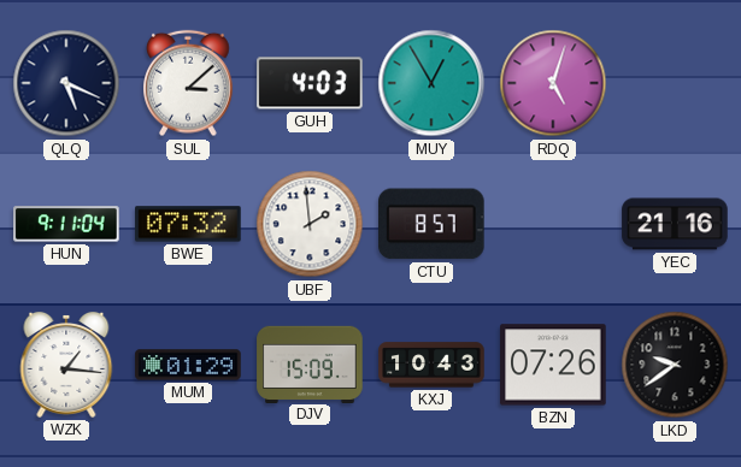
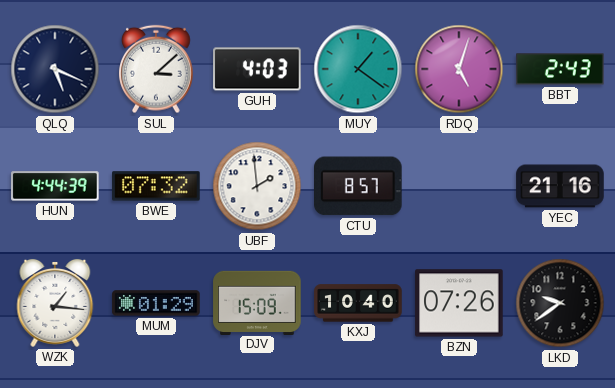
MUY: 12:55 -> 1:21 (358, 69)
BBT: none -> 2:43 (560, 69)
HUN: 9:11 -> 4:44 (55, 186)
KXJ: 10:43 -> 10:40 (358, 303)
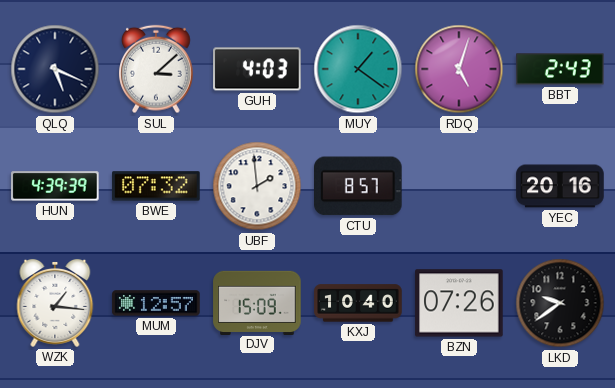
HUN: 4:44 -> 4:39 (55, 186)
YEC: 21:16 -> 20:16 (560, 186)
MUM: 01:29 -> 12:57 (156, 303)
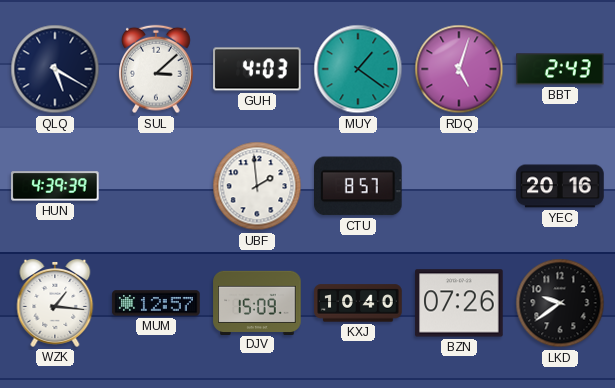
QLQ: 5:19 -> 5:20 (55, 69)
BWE: 07:32 -> none (156, 186)
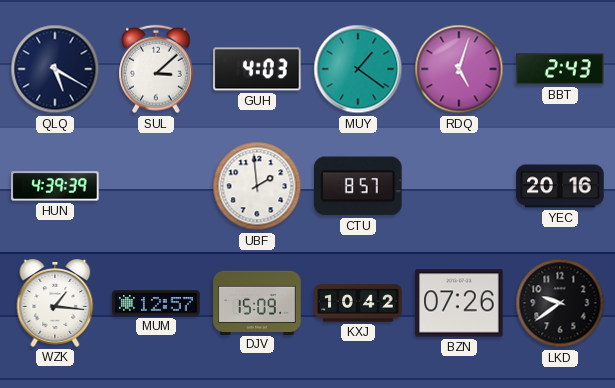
KXJ: 10:40 -> 10:42 (358, 303)
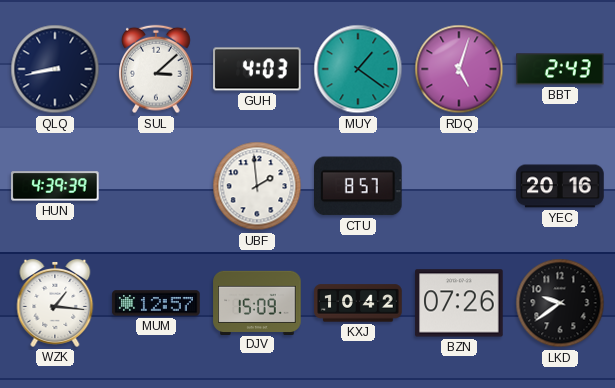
QLQ: 5:20 -> 8:43 (55, 69)
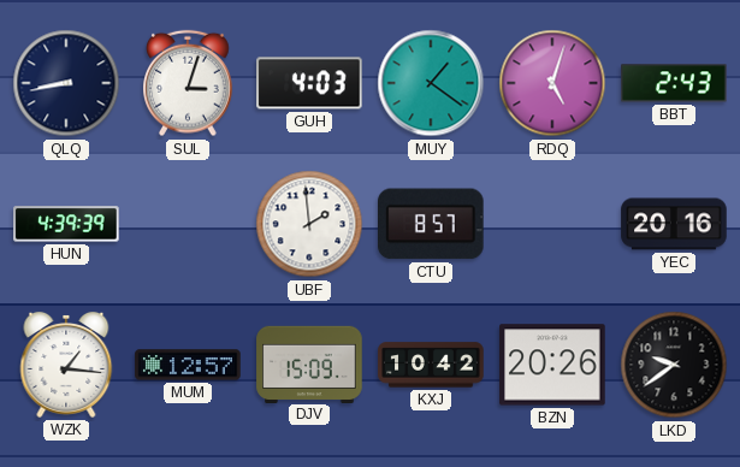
SUL: 3:08 -> 3:03 (189, 83)
BZN: 07:26 -> 20:26 (552, 365)
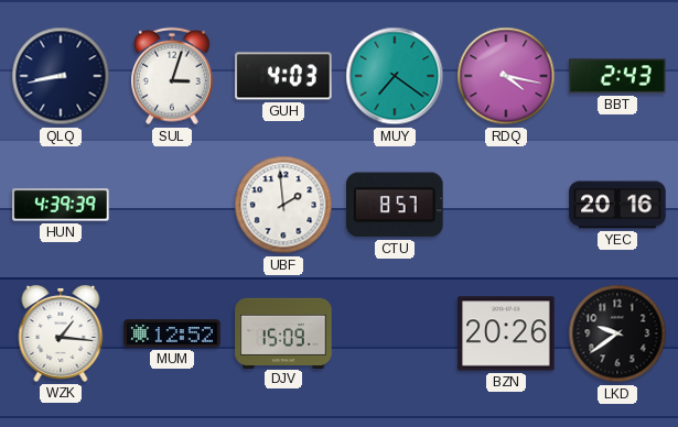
MUY: 1:21 -> 7:21 (395, 76)
RDQ: 5:03 -> 4:17 (506, 76)
MUM: 12:57 -> 12:52 (172, 333)
KXJ: 10:42 -> none (431, 365)
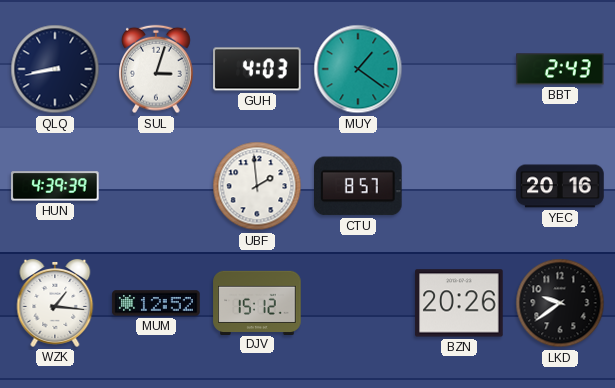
MUY: 7:21 -> 1:21 (358, 69)
RDQ: 4:17 -> none (506, 76)
DJV: 15:09 -> 15:12 (257, 302)
